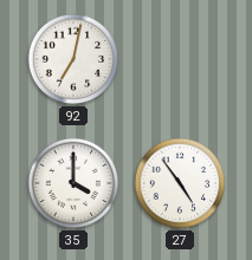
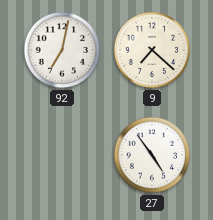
9: none -> 7:22 (152, 50)
35: 4:00 -> none (73, 183)
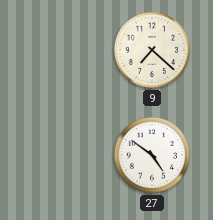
92: 7:02 -> none (62, 50)
27: 4:54 -> 4:51 (152, 155)
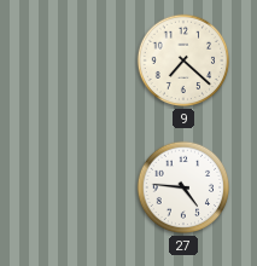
27: 4:51 -> 4:46 (183, 187)
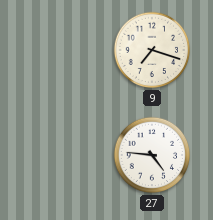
9: 7:22 -> 7:18 (152, 50)
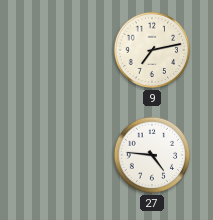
9: 7:18 -> 7:13 (152, 50)
